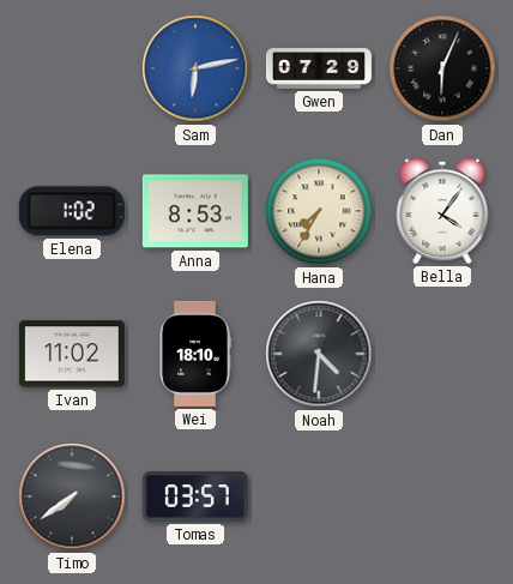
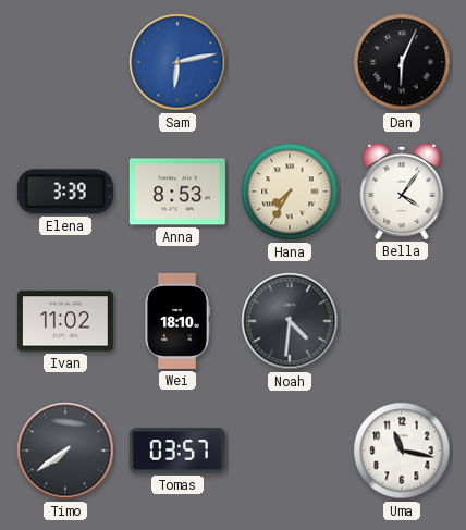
Gwen: 07:29 -> none (319, 68)
Elena: 1:02 -> 3:39 (65, 192)
Uma: none -> 11:17 (402, 451)
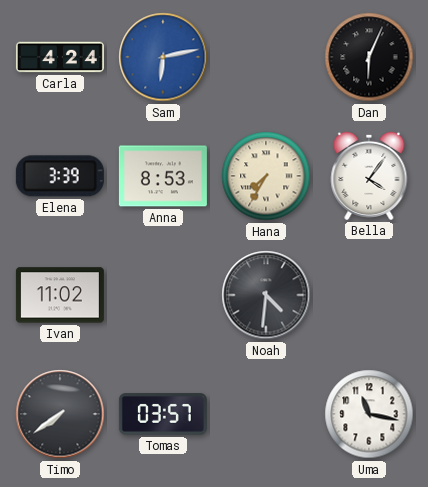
Carla: none -> 4:24 (60, 57)
Wei: 18:10 -> none (177, 321)
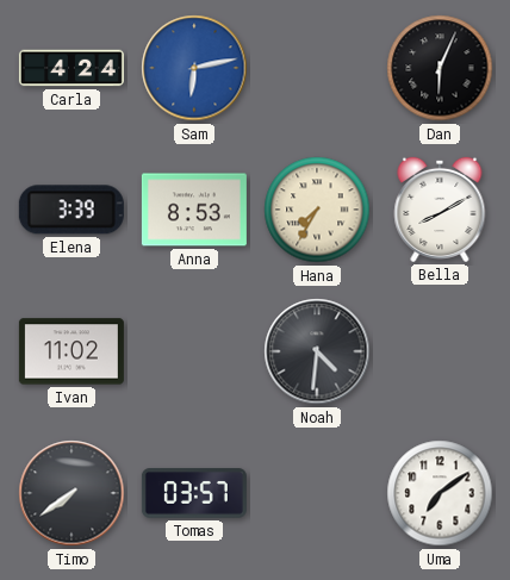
Bella: 4:06 -> 8:10 (440, 210)
Uma: 11:17 -> 7:09 (440, 493)
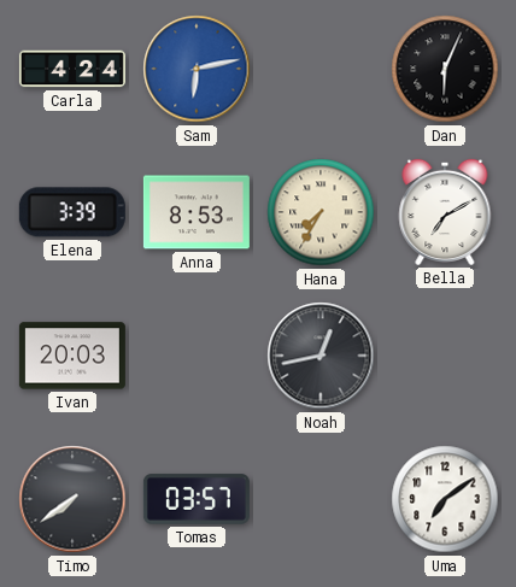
Bella: 8:10 -> 7:10 (445, 212)
Ivan: 11:02 -> 20:03 (72, 356)
Noah: 4:31 -> 12:43 (321, 356)
